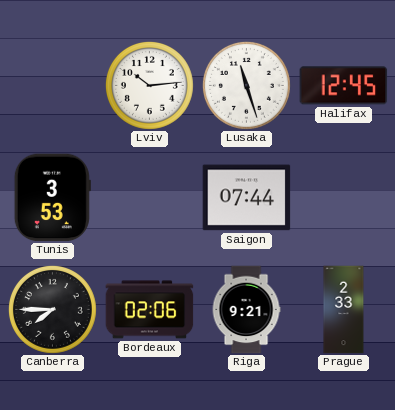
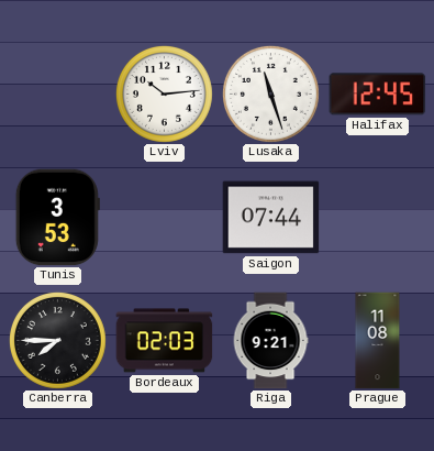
Bordeaux: 02:06 -> 02:03 (165, 341)
Prague: 2:33 -> 11:08 (378, 341)
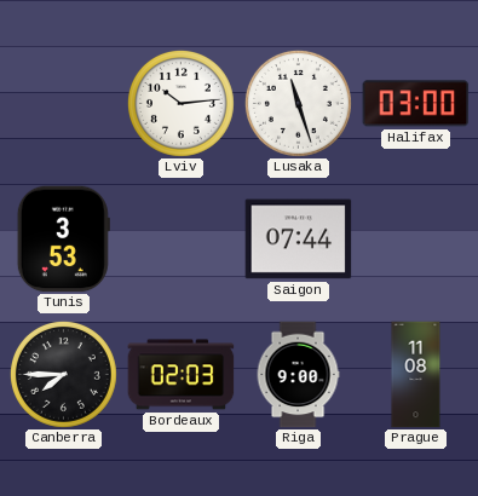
Halifax: 12:45 -> 03:00 (416, 104)
Riga: 9:21 -> 9:00 (298, 375)
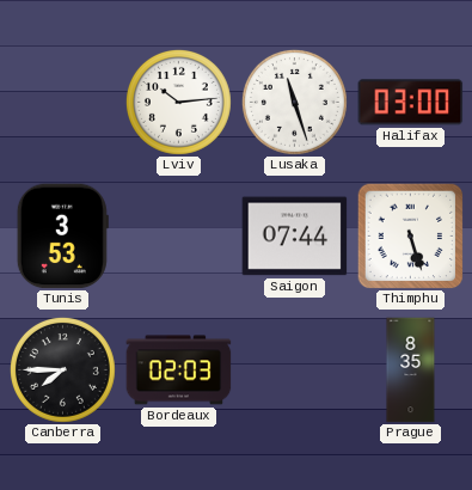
Thimphu: none -> 5:27 (410, 235)
Riga: 9:00 -> none (298, 375)
Prague: 11:08 -> 8:35 (411, 370)
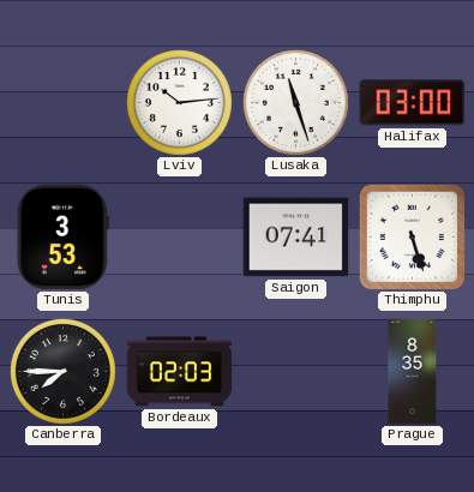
Saigon: 07:44 -> 07:41 (296, 238)
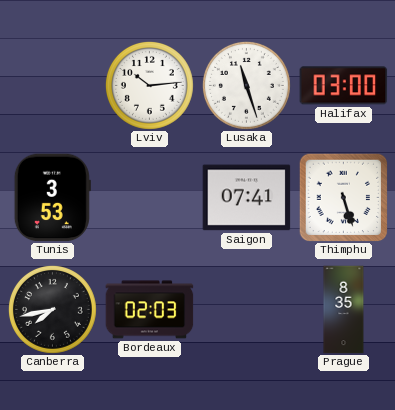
Canberra: 7:45 -> 7:43 (52, 309)
